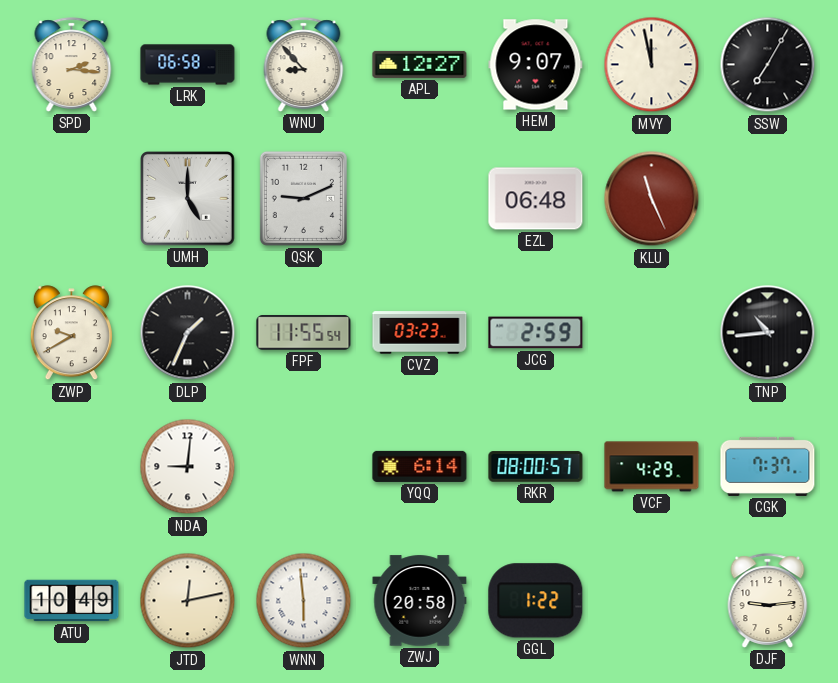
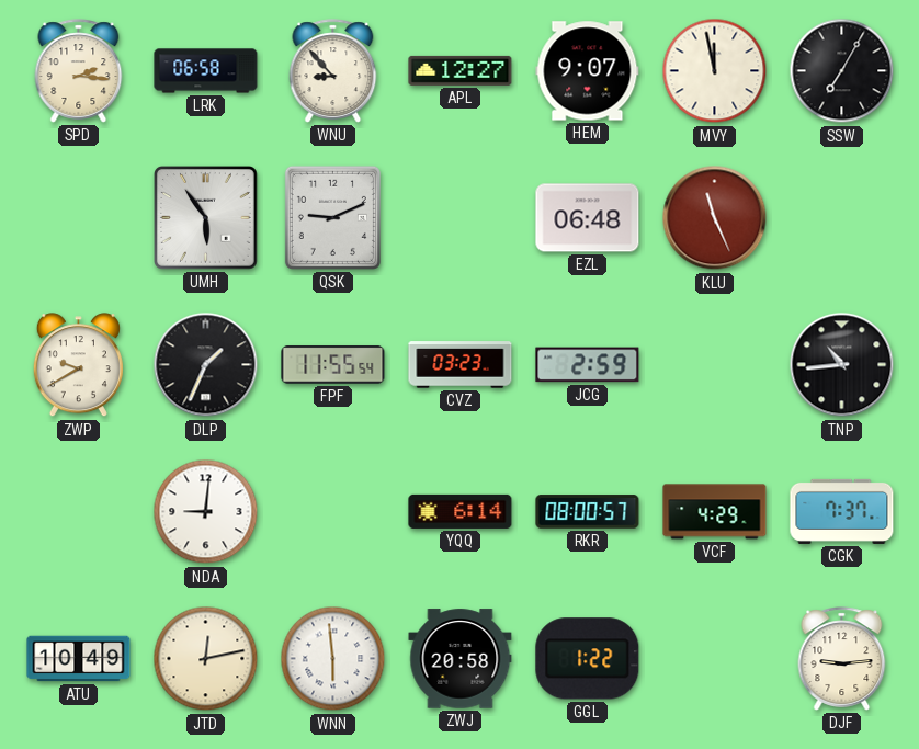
UMH: 5:00 -> 5:54 (206, 218)
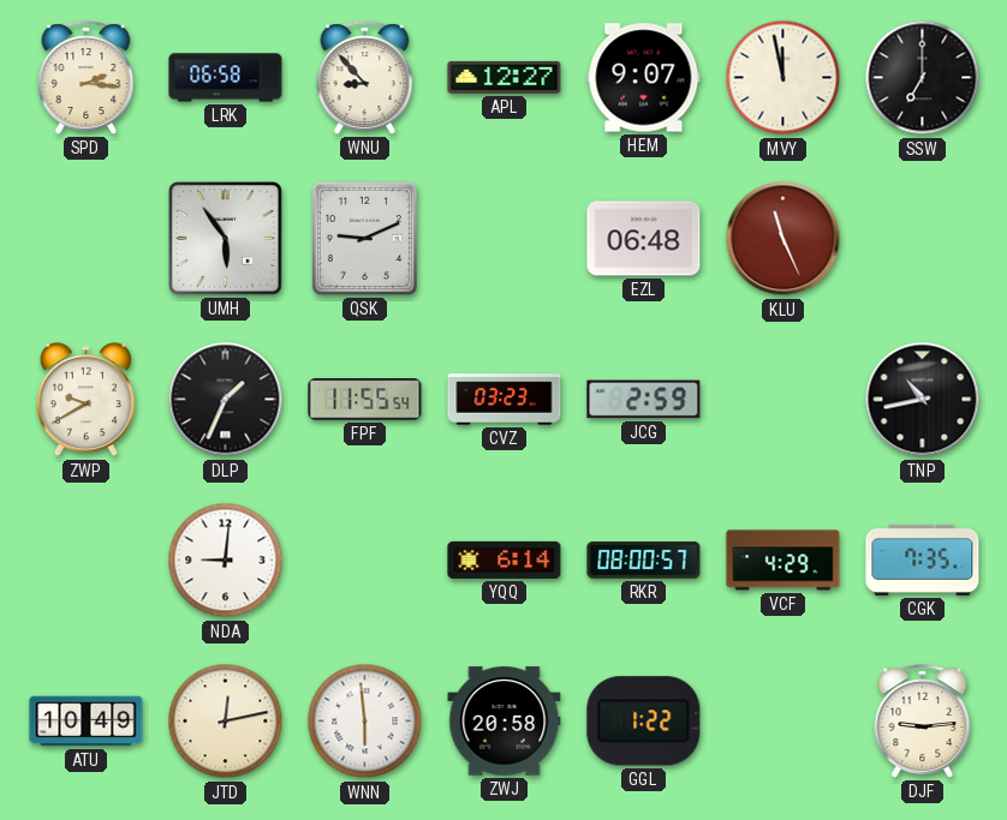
SSW: 7:05 -> 7:00 (923, 78)
TNP: 10:44 -> 10:43 (923, 400)
CGK: 7:37 -> 7:35 (923, 559)
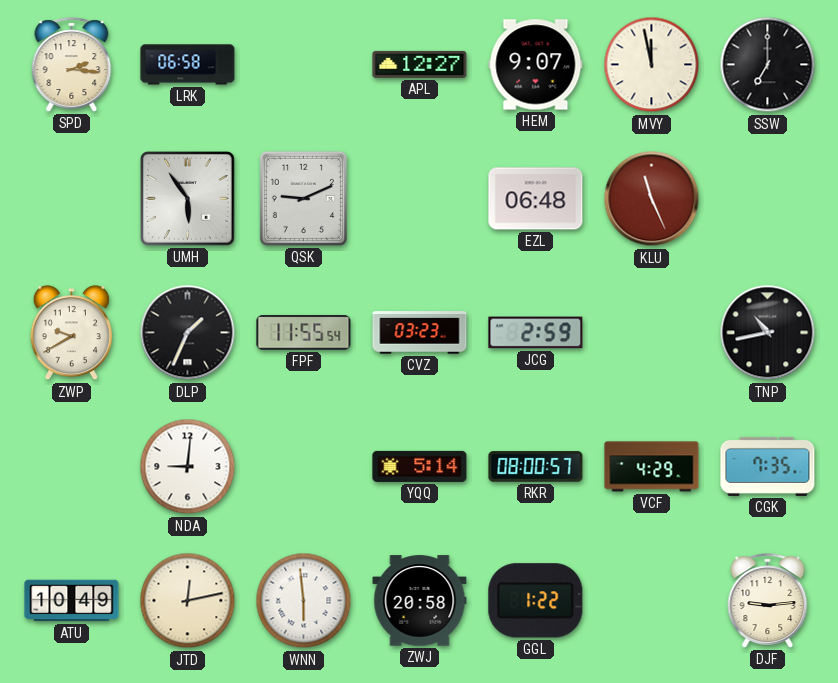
WNU: 8:53 -> none (365, 78)
YQQ: 6:14 -> 5:14 (420, 466)
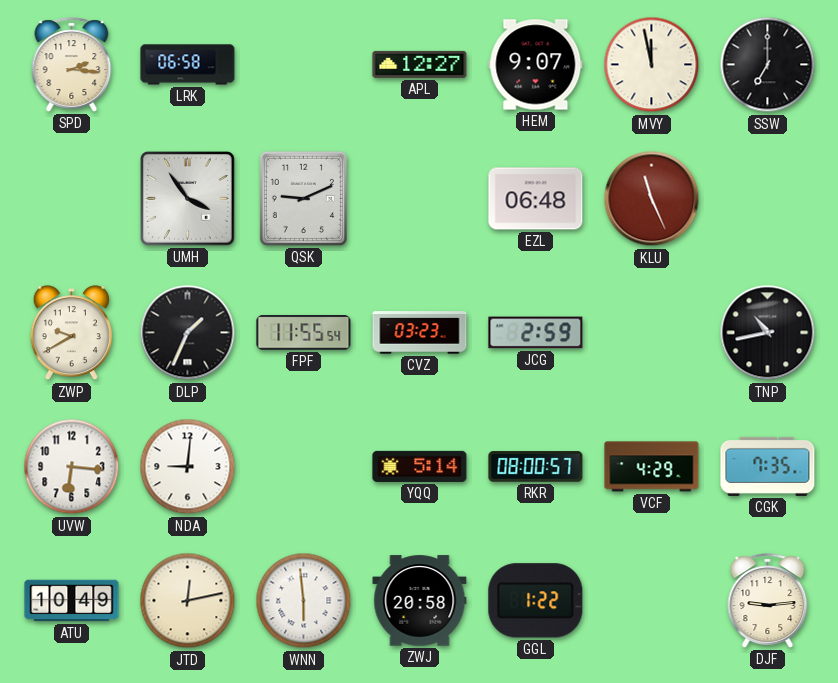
UMH: 5:54 -> 3:54 (188, 199)
UVW: none -> 6:16 (72, 467)
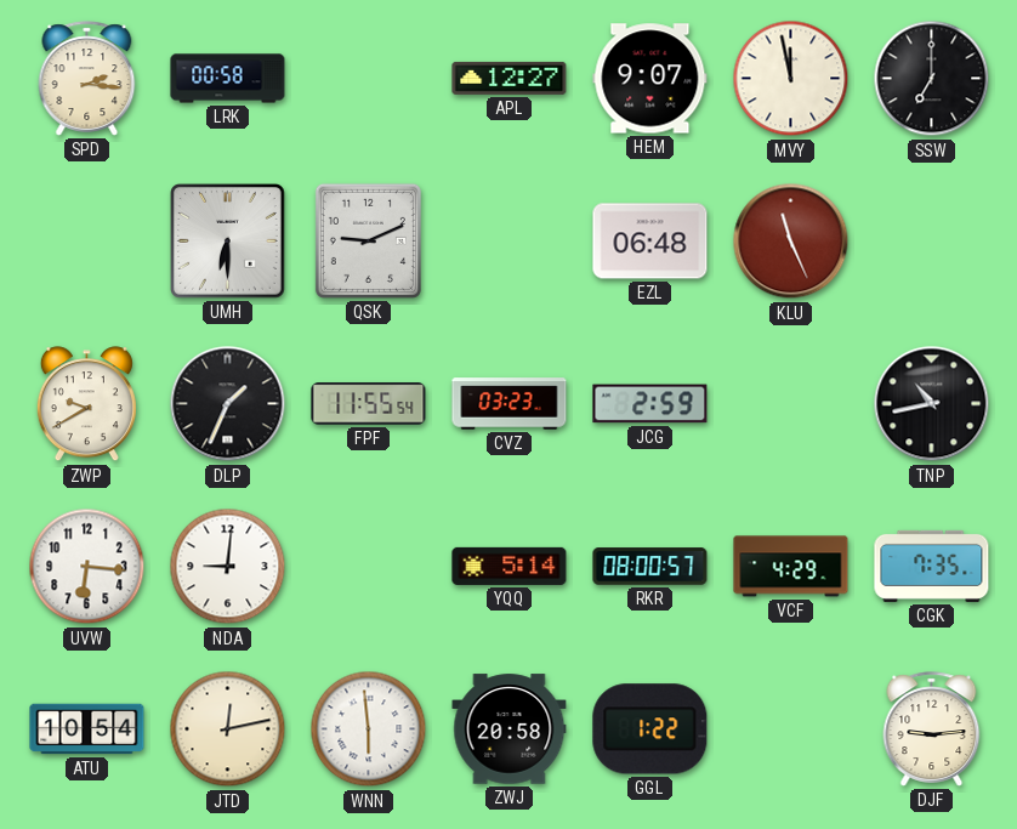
LRK: 06:58 -> 00:58 (228, 79)
UMH: 3:54 -> 6:30 (228, 242)
ATU: 10:49 -> 10:54 (87, 729)
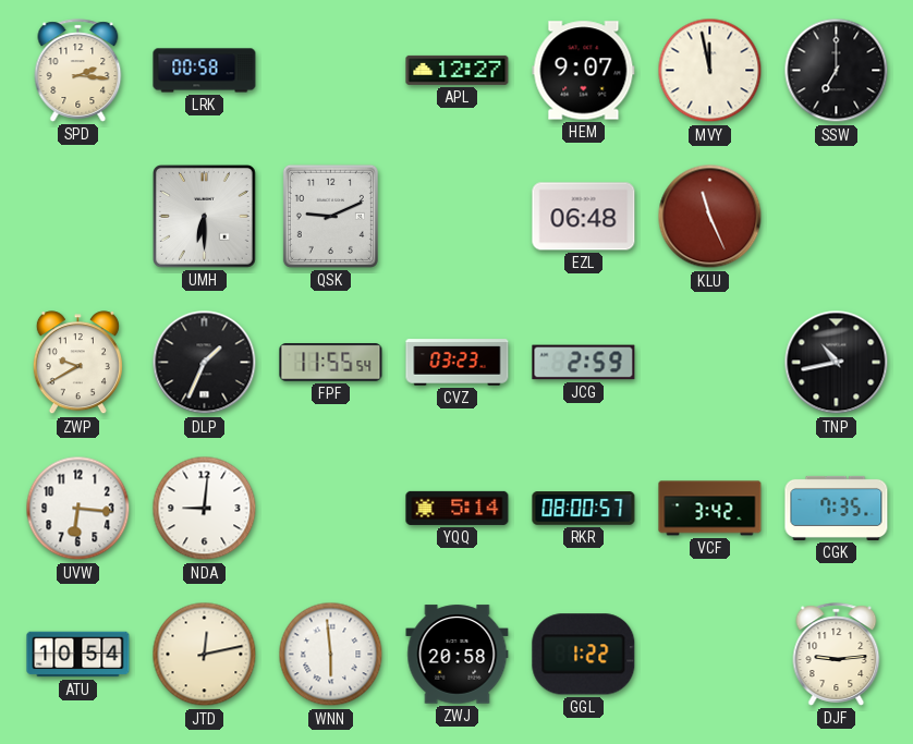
VCF: 4:29 -> 3:42 (710, 509)
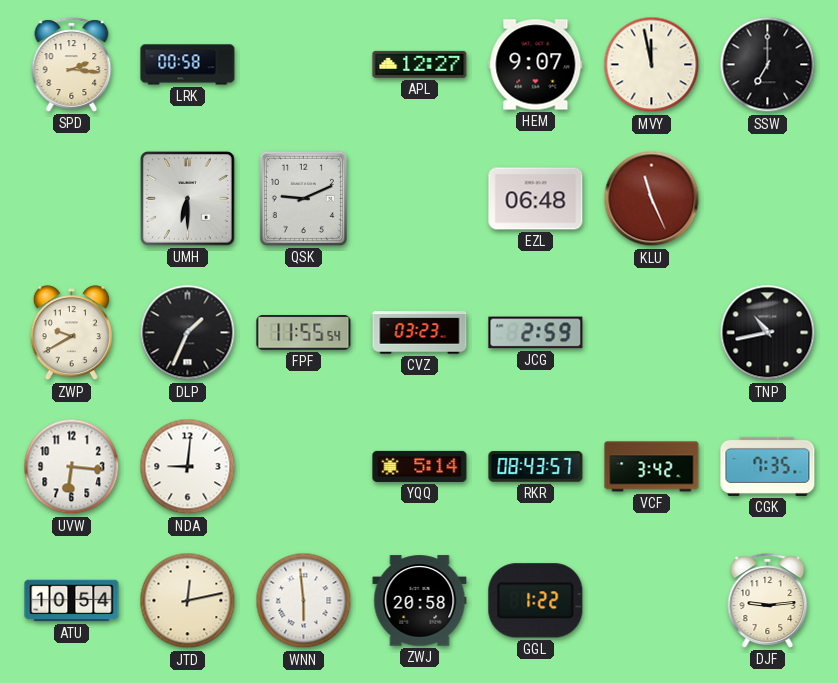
RKR: 08:00 -> 08:43 (536, 467)
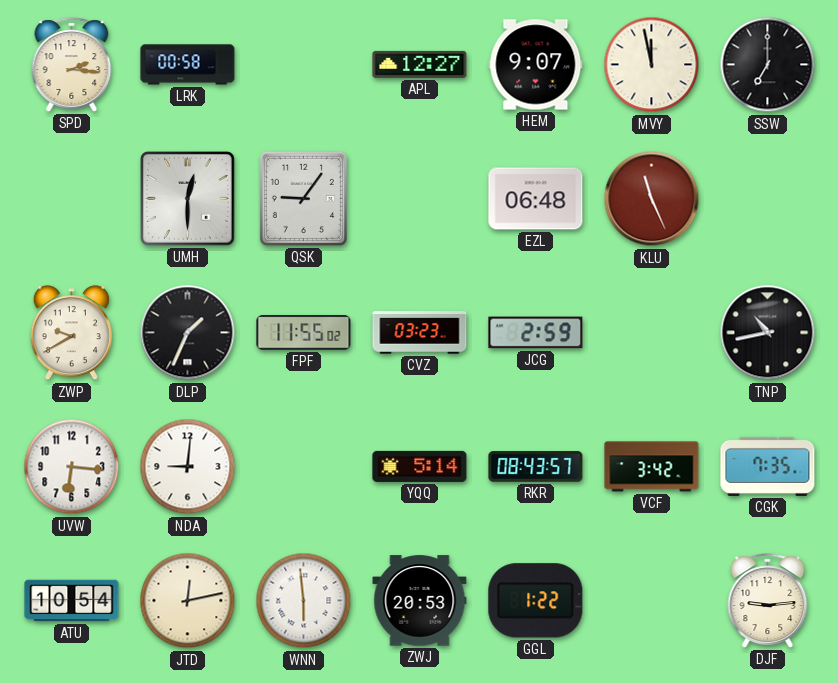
UMH: 6:30 -> 12:30 (188, 199)
QSK: 9:11 -> 9:06 (303, 198)
FPF: 11:55:54 -> 11:55:02 (304, 333)
ZWJ: 20:58 -> 20:53 (420, 601)
